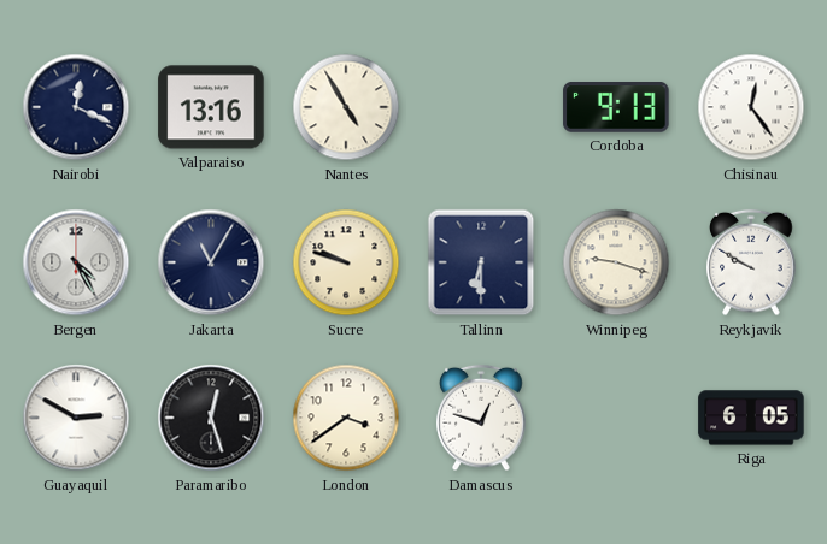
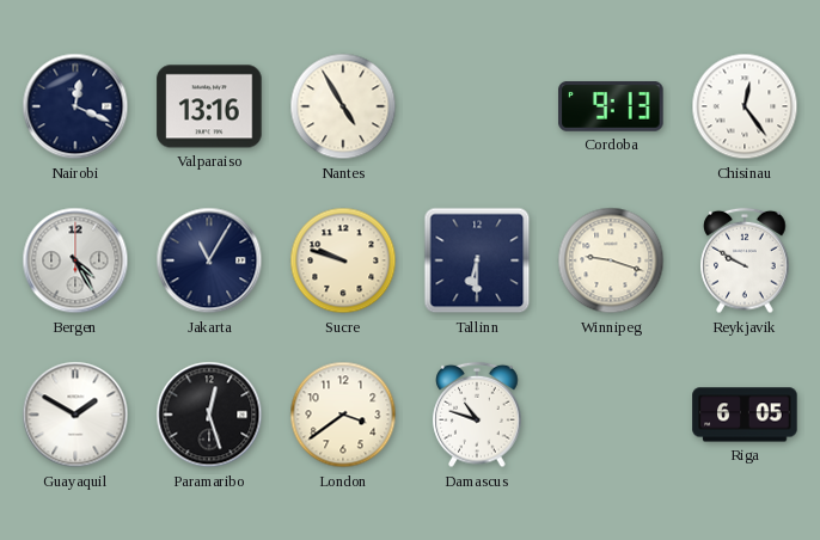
Guayaquil: 2:50 -> 1:50 (75, 415)
Damascus: 12:48 -> 10:48 (477, 415)
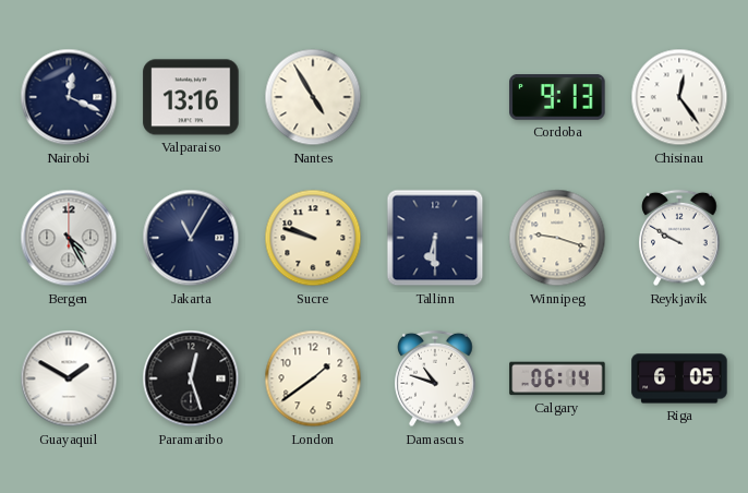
London: 3:39 -> 1:39 (313, 378)
Calgary: none -> 06:14 (557, 378)
